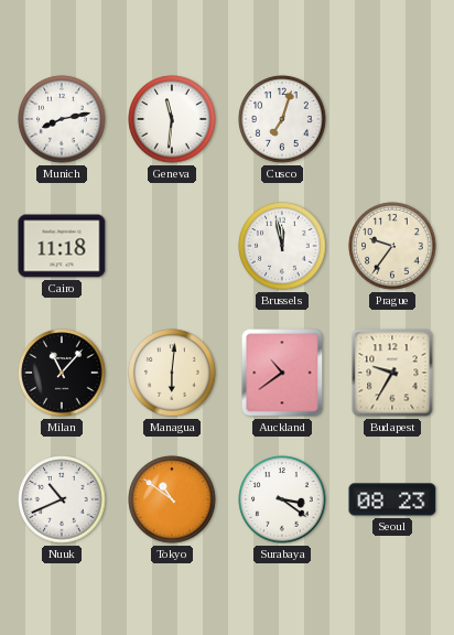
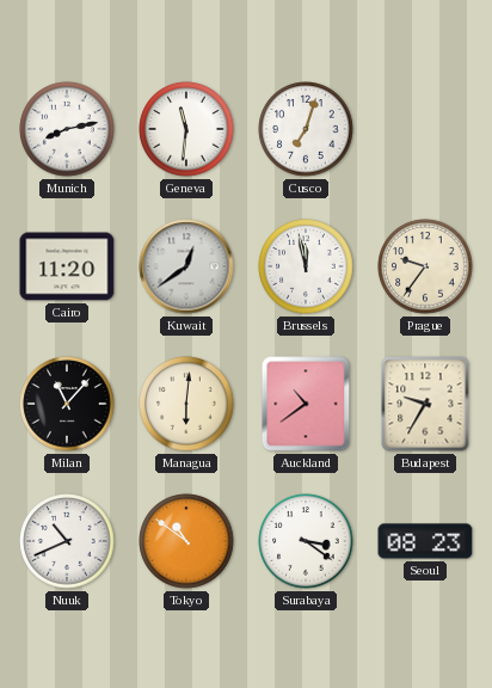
Cairo: 11:18 -> 11:20 (67, 266)
Kuwait: none -> 12:39 (186, 266)
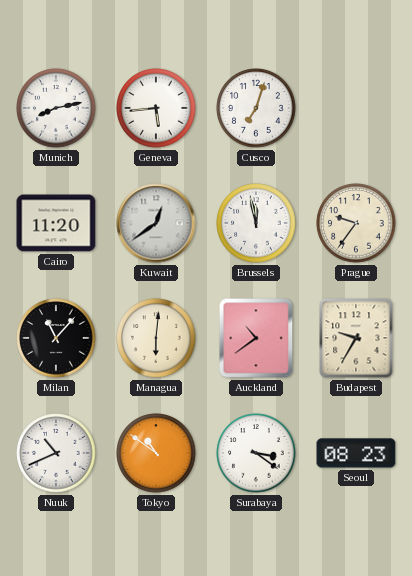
Geneva: 11:31 -> 5:44 (156, 108)
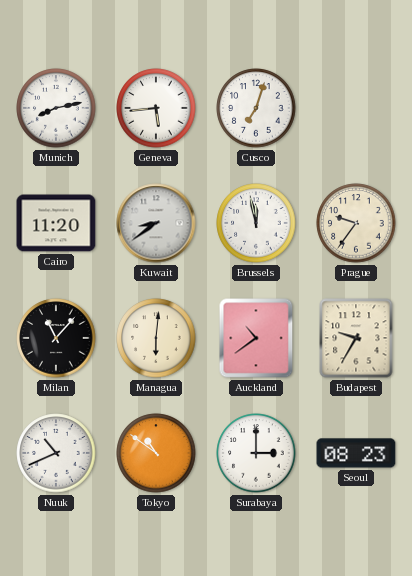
Kuwait: 12:39 -> 8:39 (156, 223)
Surabaya: 3:21 -> 3:00 (256, 453)
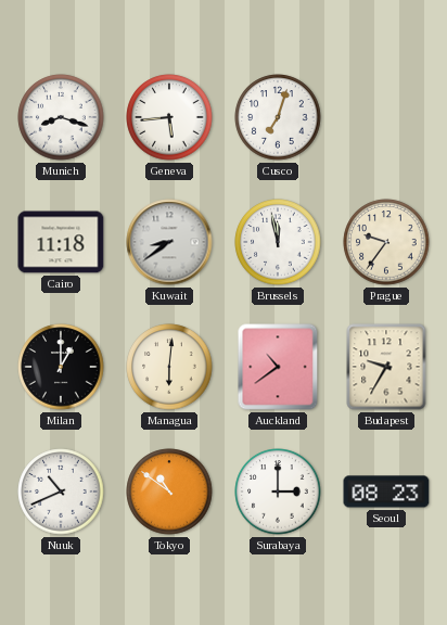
Munich: 8:13 -> 8:18 (61, 117)
Cairo: 11:20 -> 11:18 (61, 242)
Milan: 11:07 -> 1:00 (61, 367)
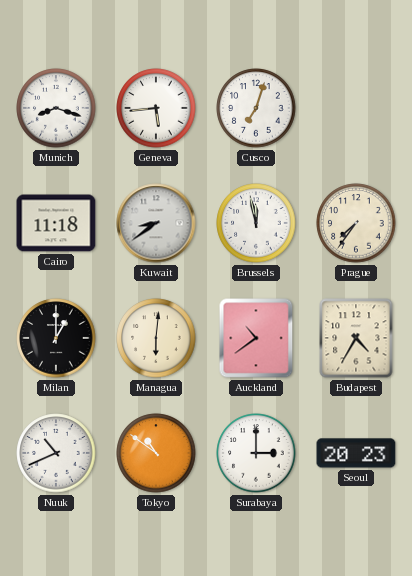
Prague: 9:36 -> 7:36 (356, 223)
Budapest: 9:35 -> 4:35 (356, 338)
Seoul: 08:23 -> 20:23 (356, 453)
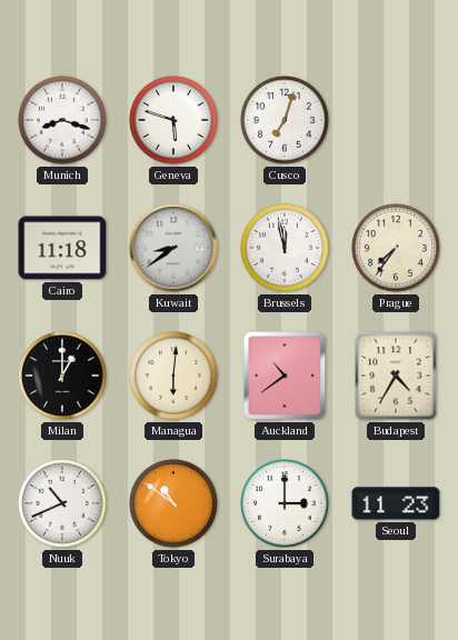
Geneva: 5:44 -> 5:48 (173, 120)
Seoul: 20:23 -> 11:23 (396, 503)
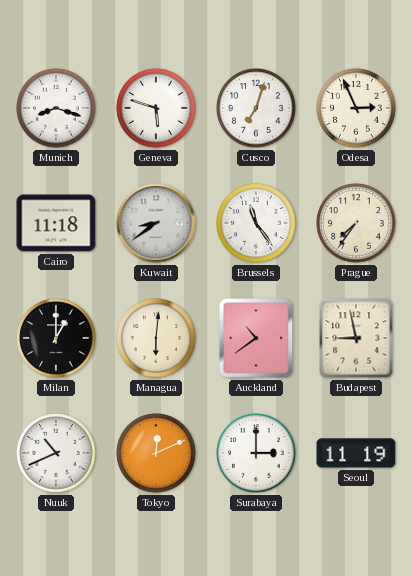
Odesa: none -> 2:56 (356, 108)
Brussels: 11:58 -> 11:24 (256, 223)
Budapest: 4:35 -> 8:58 (356, 338)
Tokyo: 10:51 -> 12:11 (156, 453)
Seoul: 11:23 -> 11:19 (356, 453)
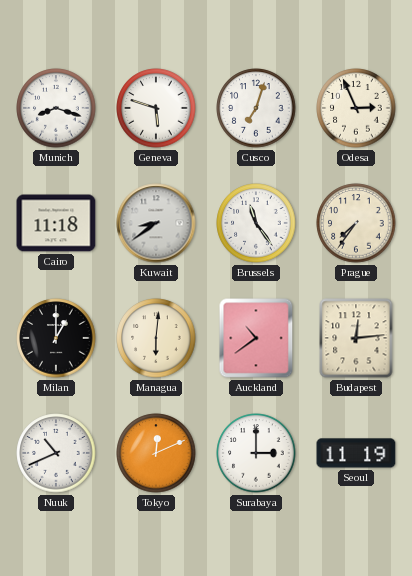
Budapest: 8:58 -> 12:14 (356, 338)
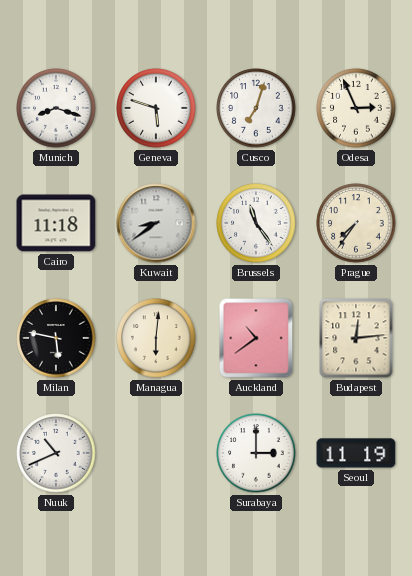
Milan: 1:00 -> 5:47 (56, 338)
Tokyo: 12:11 -> none (156, 453)
